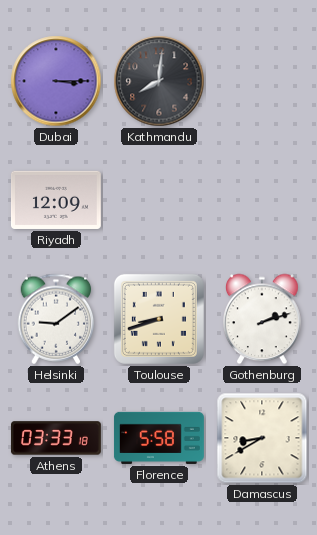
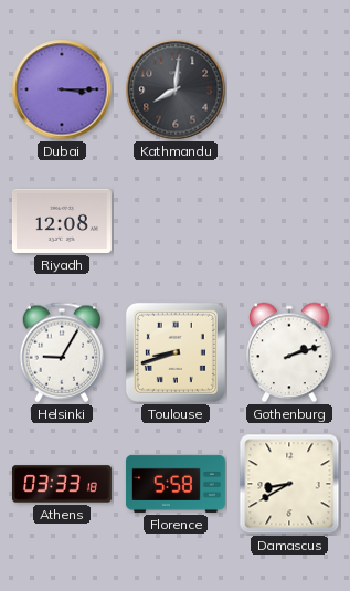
Riyadh: 12:09 -> 12:08 (62, 221)
Helsinki: 9:09 -> 9:05 (62, 352)
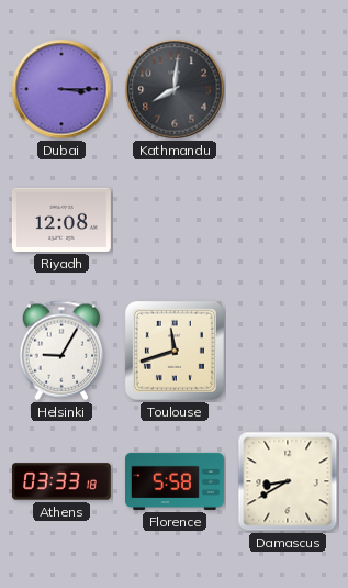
Toulouse: 8:42 -> 11:42 (175, 351)
Gothenburg: 2:12 -> none (290, 352)
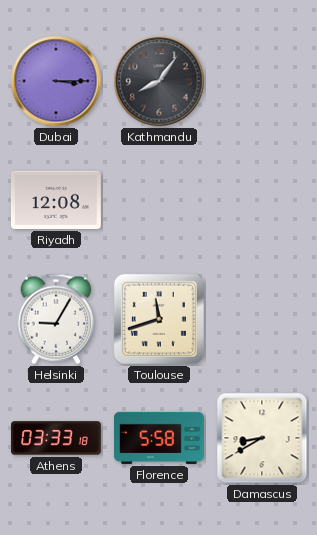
Kathmandu: 8:01 -> 8:06 (159, 81)
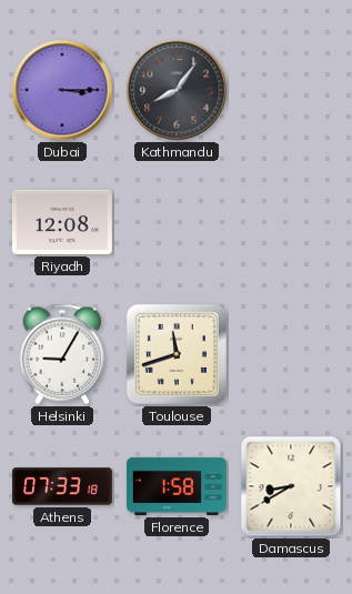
Athens: 03:33 -> 07:33 (62, 486)
Florence: 5:58 -> 1:58 (177, 486)
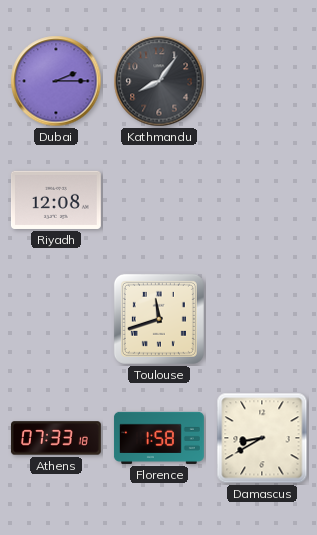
Dubai: 3:15 -> 2:15 (56, 81)
Helsinki: 9:05 -> none (62, 354)
